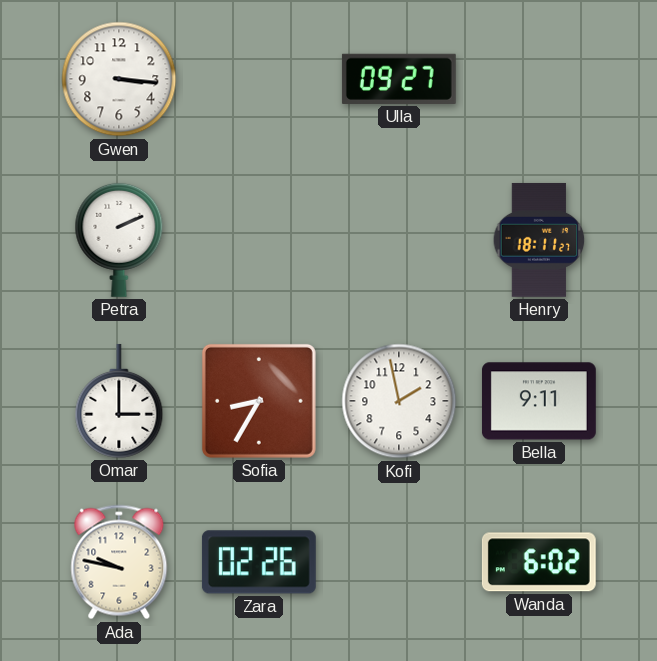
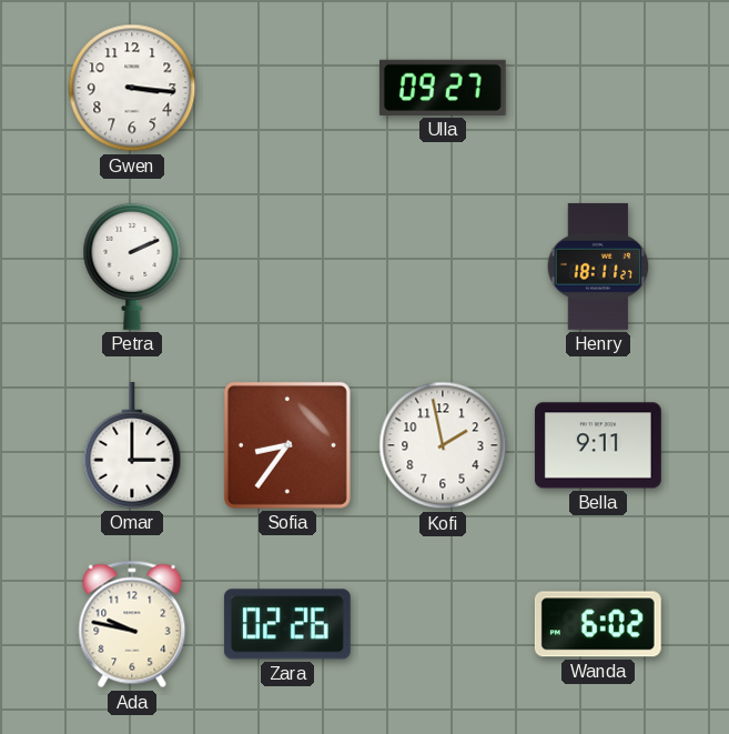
Sofia: 8:35 -> 8:36 (287, 445)
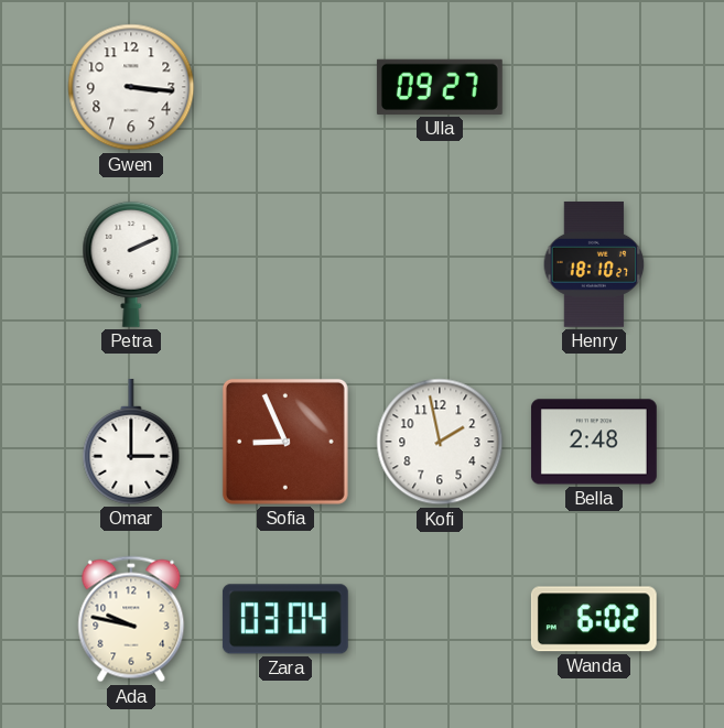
Henry: 18:11 -> 18:10 (594, 264)
Sofia: 8:36 -> 8:56 (285, 442)
Bella: 9:11 -> 2:48 (594, 442)
Zara: 02:26 -> 03:04 (285, 619)
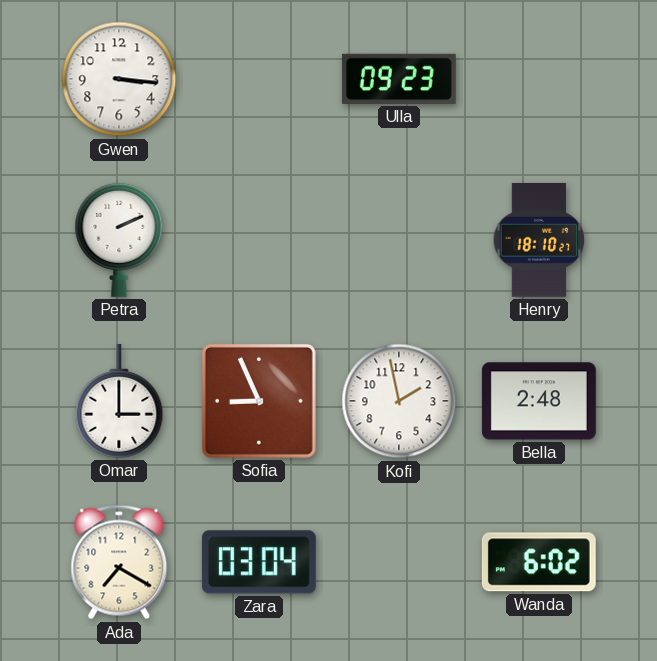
Ulla: 09:27 -> 09:23 (399, 79)
Ada: 9:47 -> 7:20 (119, 562)
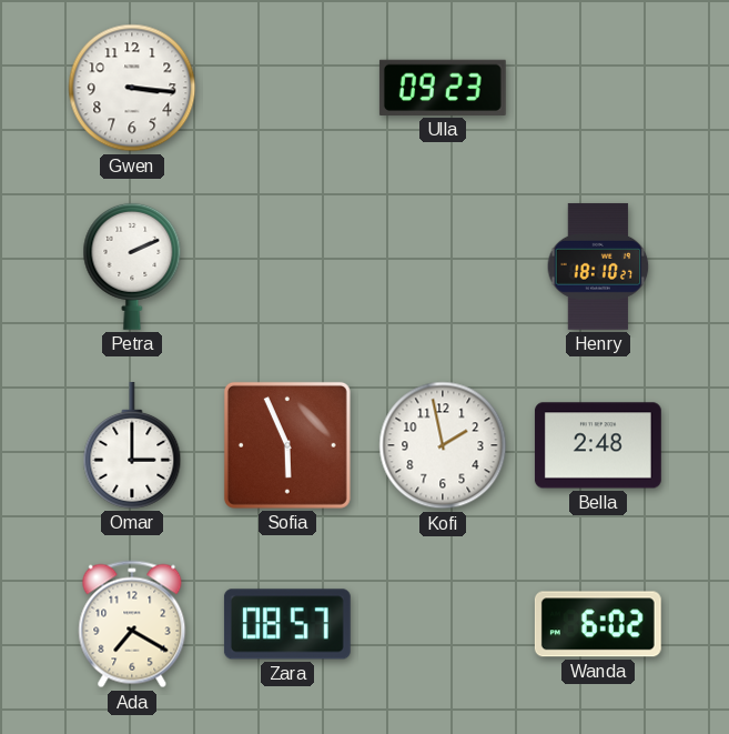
Sofia: 8:56 -> 5:56 (287, 445)
Zara: 03:04 -> 08:57 (287, 624)
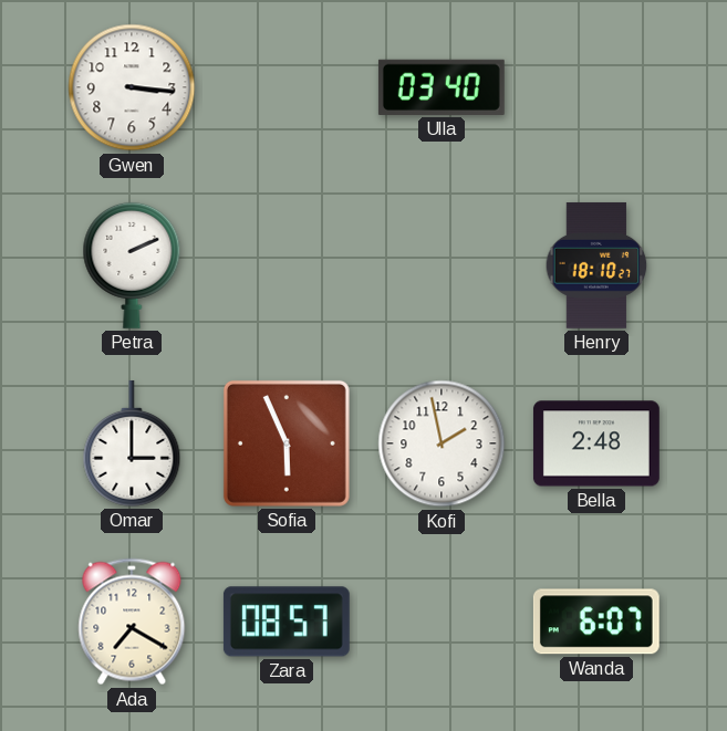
Ulla: 09:23 -> 03:40 (442, 87)
Wanda: 6:02 -> 6:07 (596, 622)
